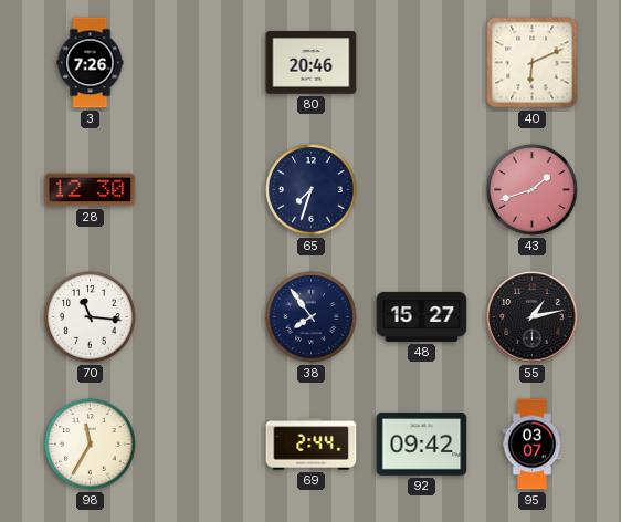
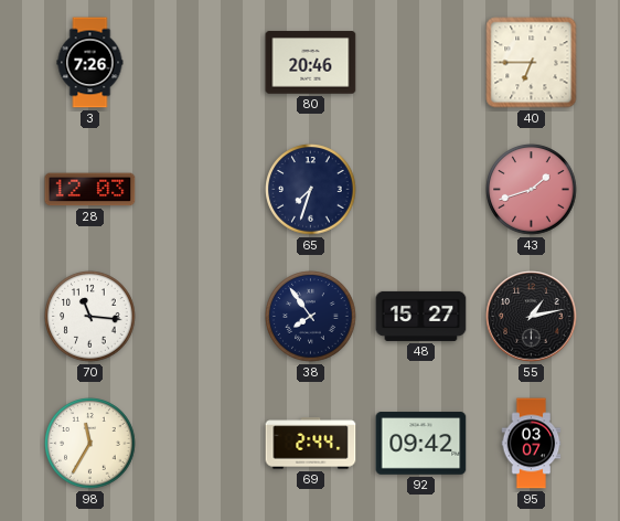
40: 6:11 -> 6:45 (532, 63)
28: 12:30 -> 12:03 (90, 190)
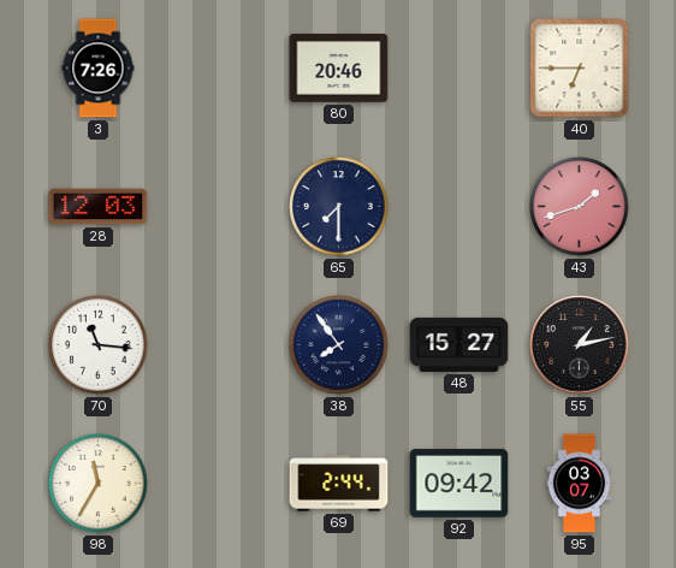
65: 7:33 -> 7:30 (339, 207)
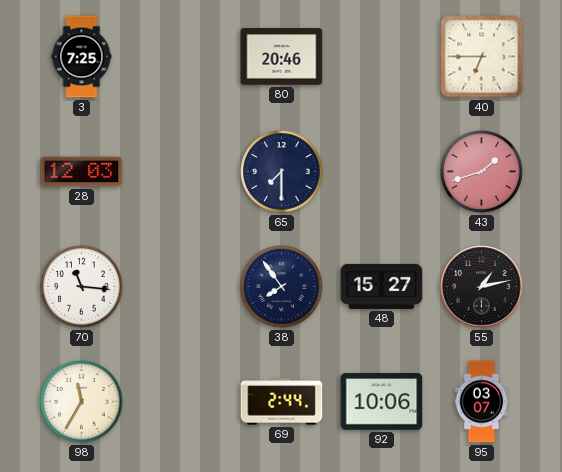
3: 7:26 -> 7:25 (82, 57)
92: 09:42 -> 10:06 (382, 402)
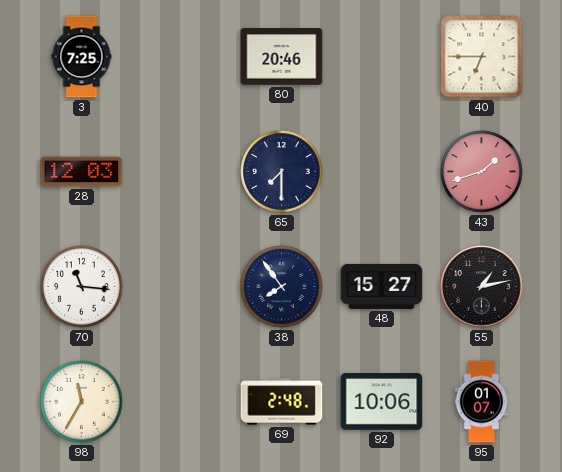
69: 2:44 -> 2:48 (282, 402)
95: 03:07 -> 01:07 (482, 402)
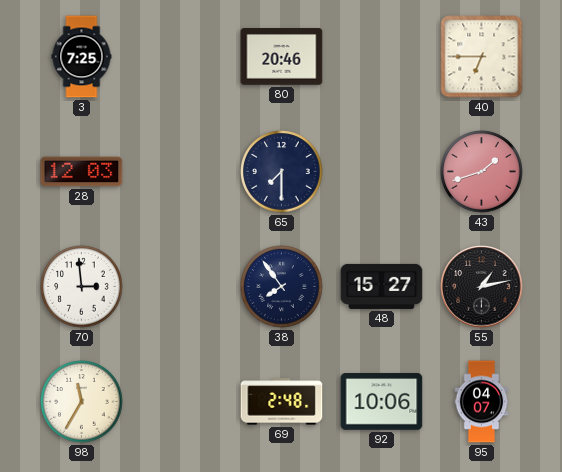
70: 11:16 -> 2:59 (82, 287)
95: 01:07 -> 04:07 (482, 402)
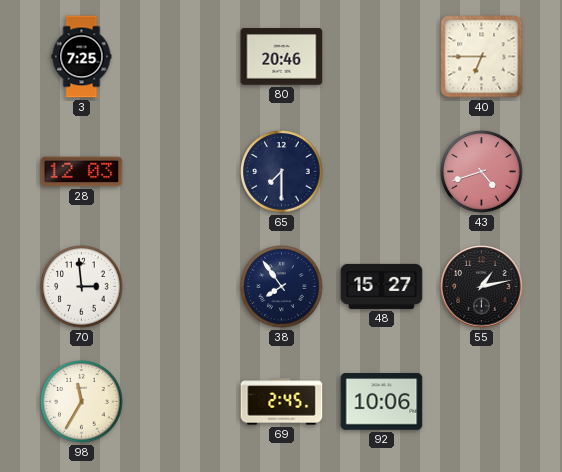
43: 1:42 -> 4:42 (482, 172)
69: 2:48 -> 2:45 (282, 402)
95: 04:07 -> none (482, 402)
